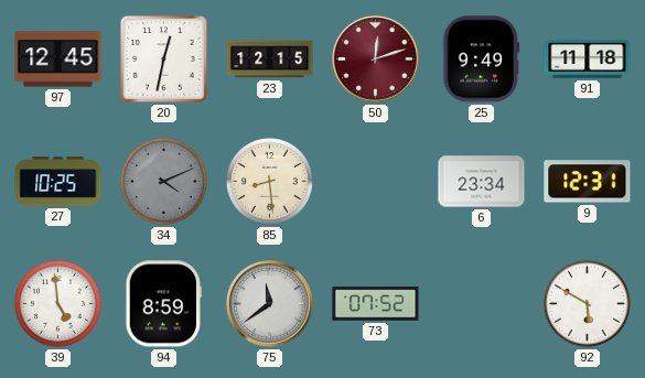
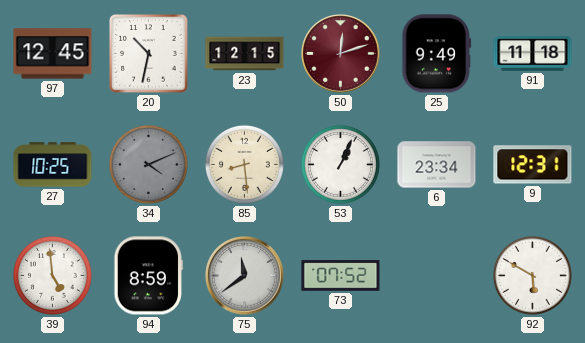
20: 12:32 -> 10:32 (149, 54)
53: none -> 1:04 (340, 164)
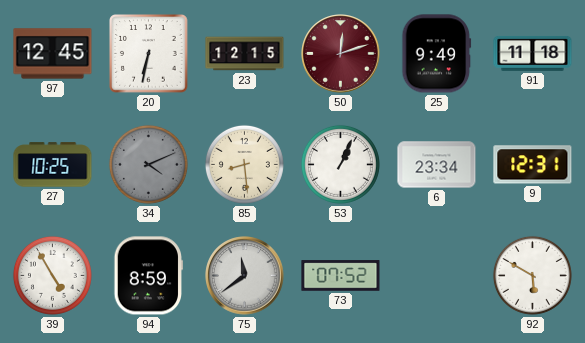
20: 10:32 -> 6:32 (149, 54)
39: 4:59 -> 4:55 (52, 275)
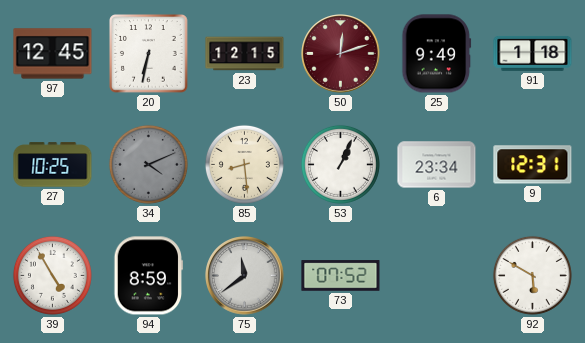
91: 11:18 -> 1:18 (533, 53)
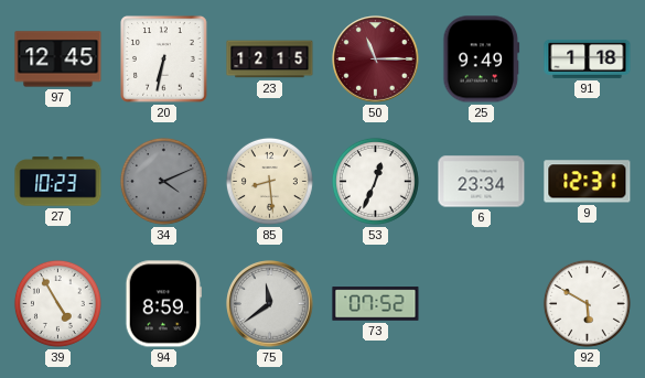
50: 12:12 -> 11:15 (376, 60)
27: 10:25 -> 10:23 (58, 182)
53: 1:04 -> 12:34 (375, 181)
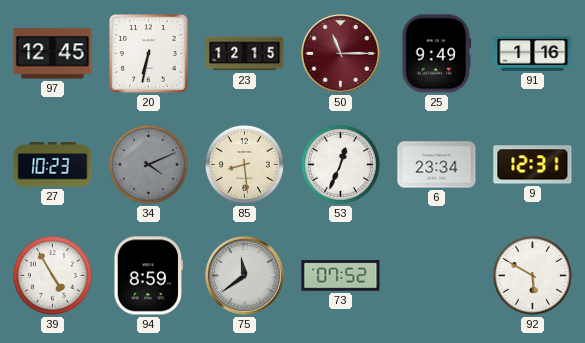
91: 1:18 -> 1:16 (533, 53)
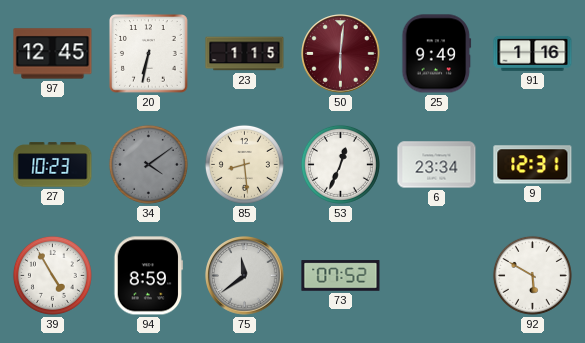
23: 12:15 -> 1:15 (245, 54)
50: 11:15 -> 6:01 (341, 54)
34: 4:11 -> 4:09 (148, 164)
